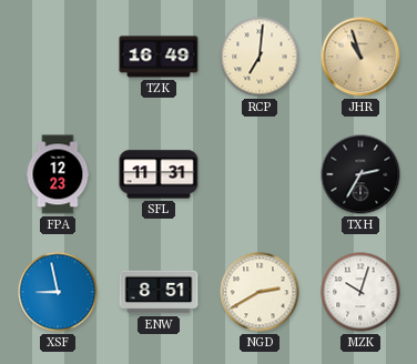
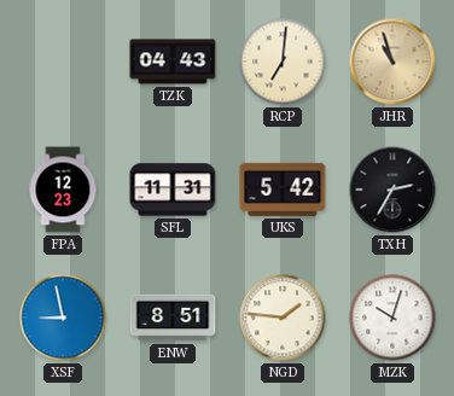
TZK: 16:49 -> 04:43 (173, 62)
UKS: none -> 5:42 (283, 190)
NGD: 2:40 -> 1:46 (283, 318)
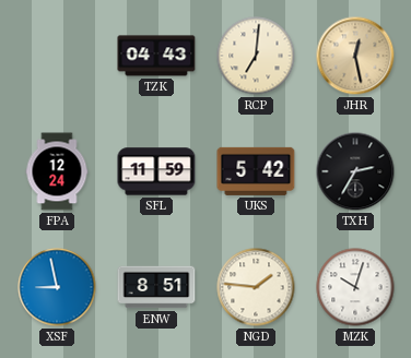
JHR: 10:57 -> 12:28 (355, 56)
FPA: 12:23 -> 12:24 (57, 171)
SFL: 11:31 -> 11:59 (156, 171)
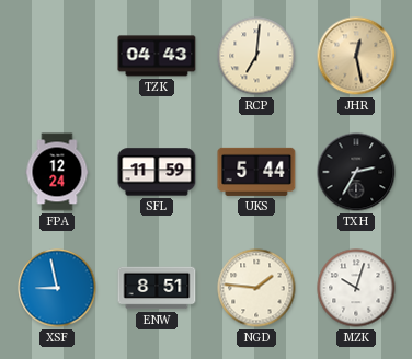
UKS: 5:42 -> 5:44 (256, 172)
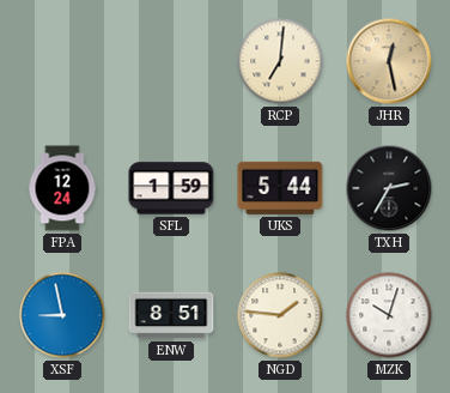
TZK: 04:43 -> none (157, 56)
SFL: 11:59 -> 1:59 (171, 188)
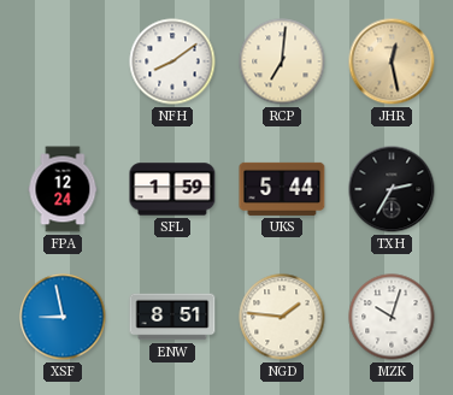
NFH: none -> 8:09 (172, 61)
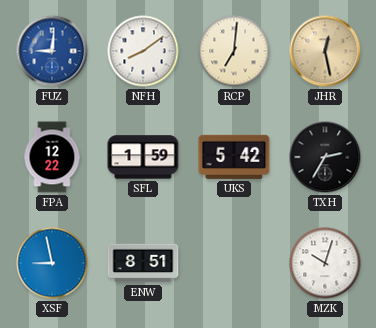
FUZ: none -> 9:01 (52, 51)
FPA: 12:24 -> 12:22 (52, 157)
UKS: 5:44 -> 5:42 (234, 157)
NGD: 1:46 -> none (282, 317)
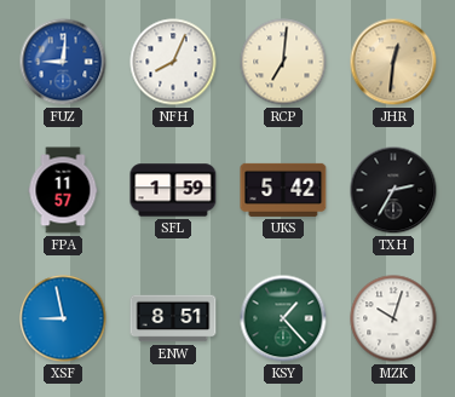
NFH: 8:09 -> 8:04 (173, 62)
JHR: 12:28 -> 12:31 (393, 62)
FPA: 12:22 -> 11:57 (63, 190)
KSY: none -> 1:23 (283, 318)
